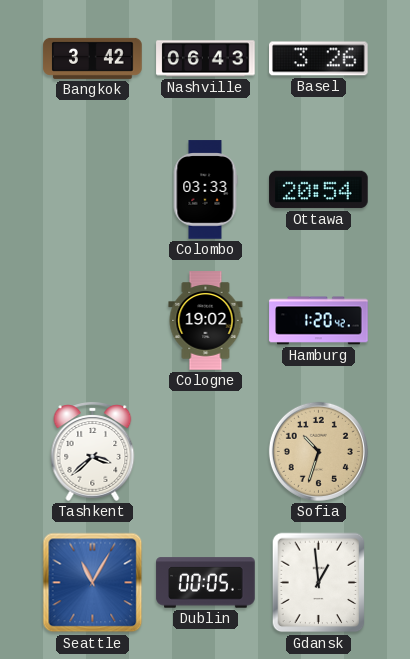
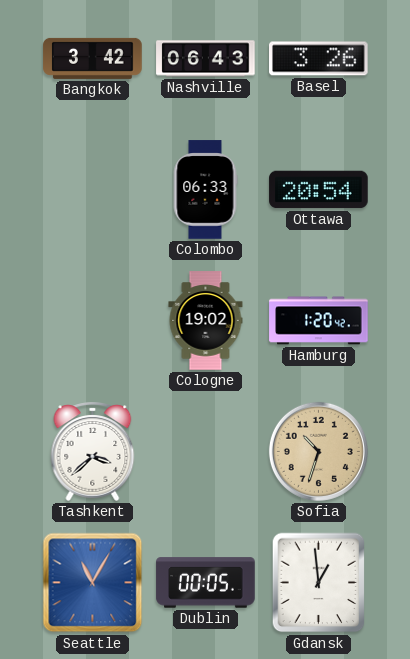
Colombo: 03:33 -> 06:33 (205, 190)
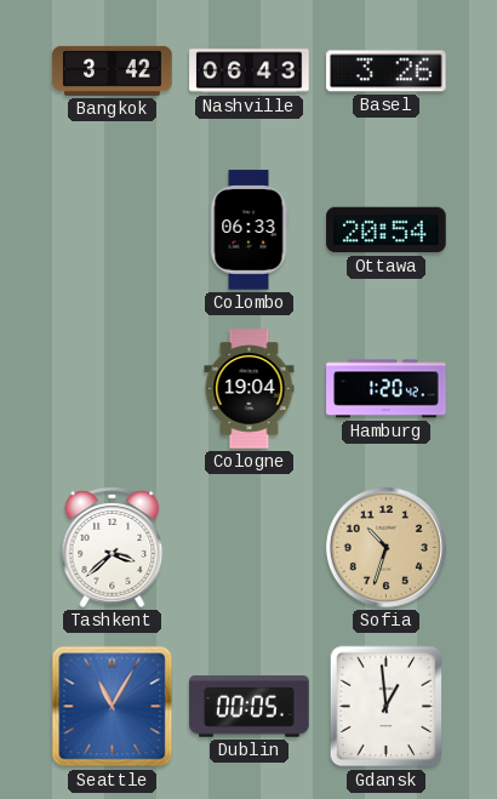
Cologne: 19:02 -> 19:04 (250, 389)
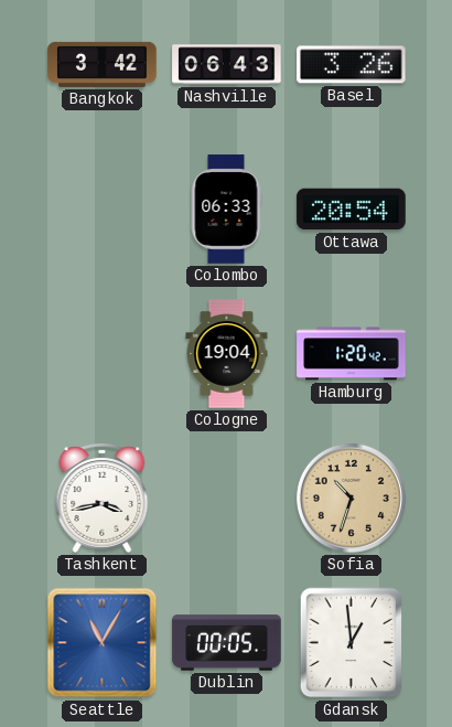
Tashkent: 3:38 -> 3:43 (103, 498)
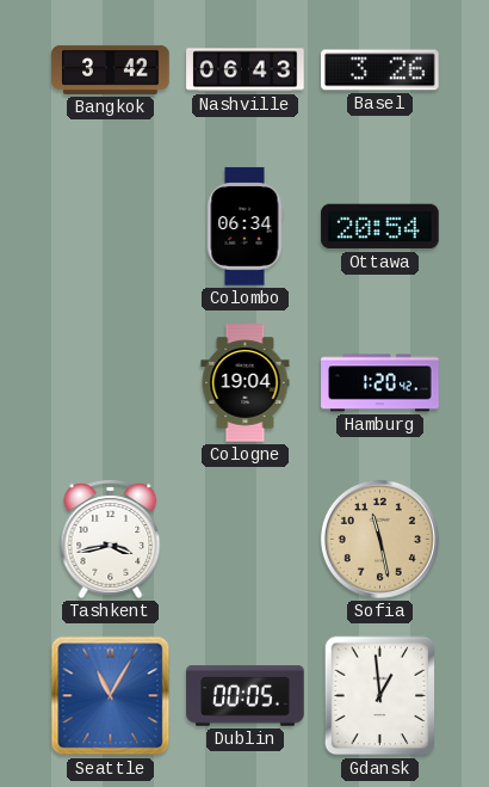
Colombo: 06:33 -> 06:34 (244, 227)
Sofia: 10:33 -> 11:28 (379, 539)
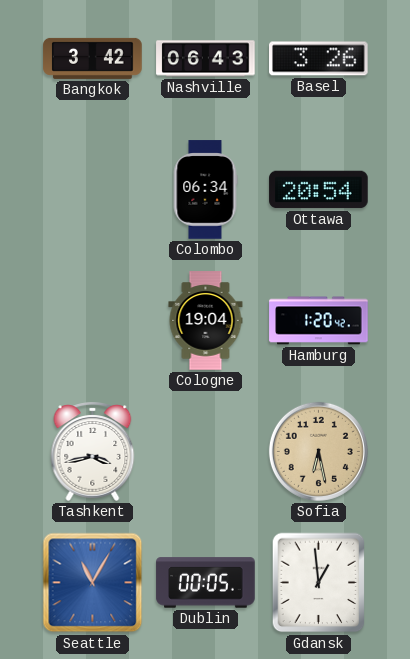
Sofia: 11:28 -> 6:28 (318, 451)
